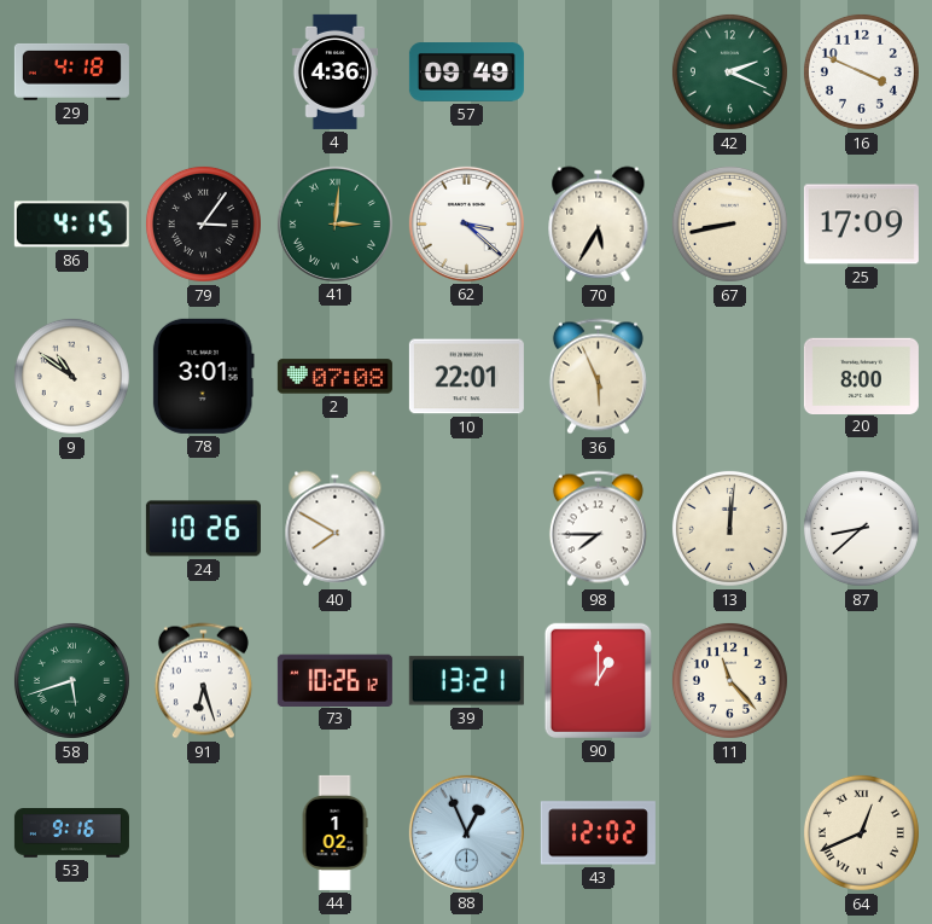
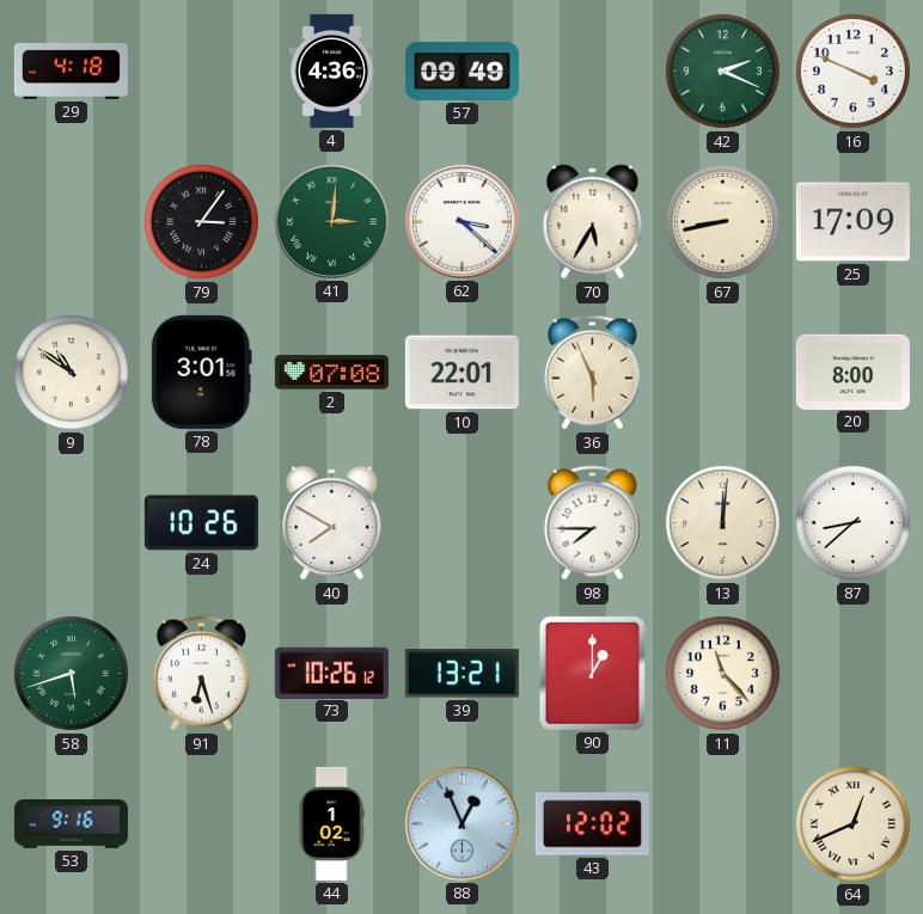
86: 4:15 -> none (71, 225)
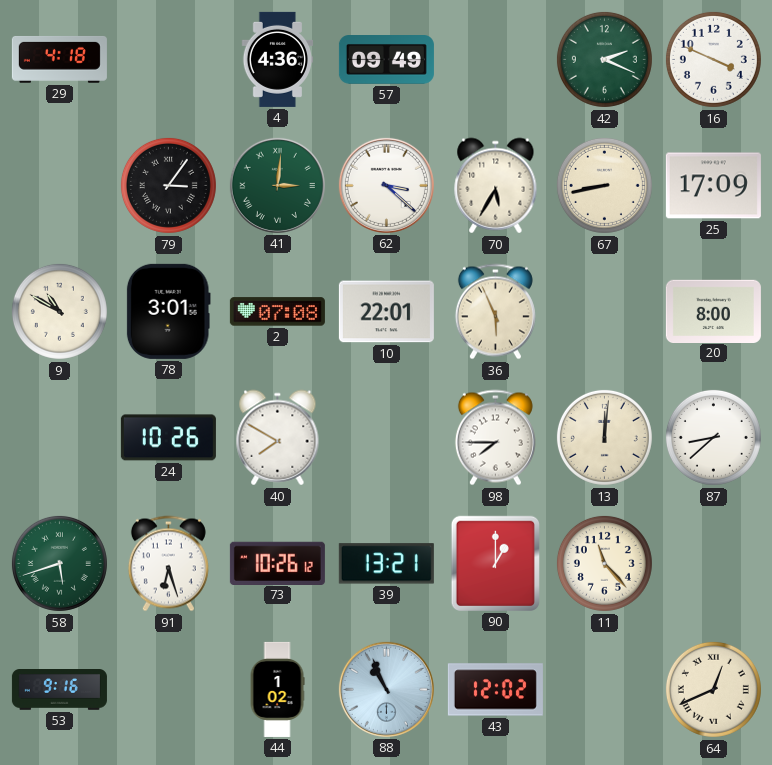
9: 10:51 -> 10:50 (59, 311)
88: 12:56 -> 10:56 (386, 689)
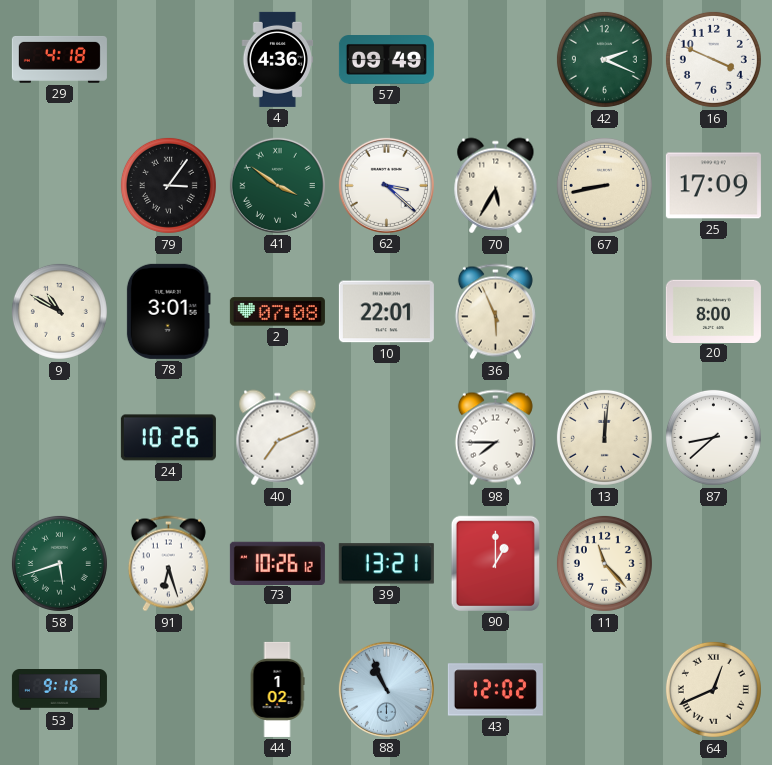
41: 3:01 -> 3:51 (277, 185)
40: 7:50 -> 7:11 (278, 438)
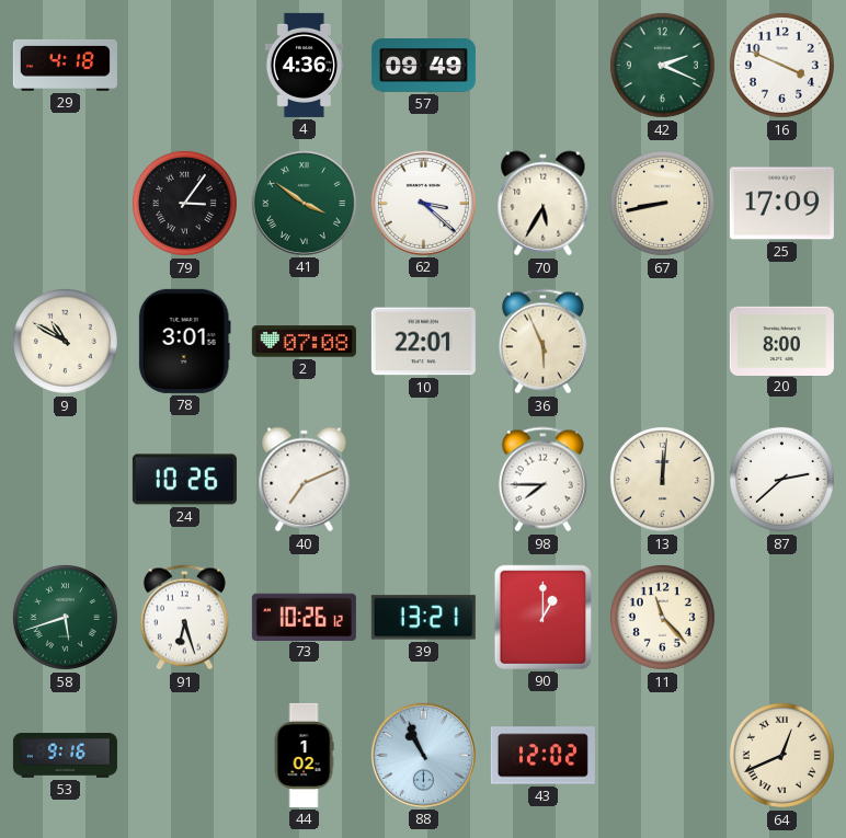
87: 8:38 -> 2:38 (781, 479)
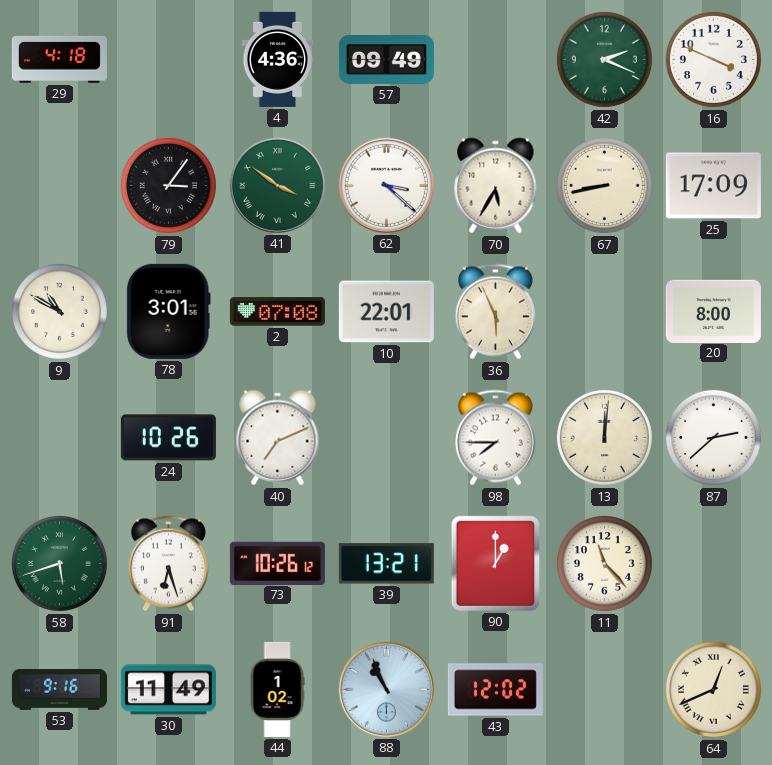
30: none -> 11:49 (168, 690)
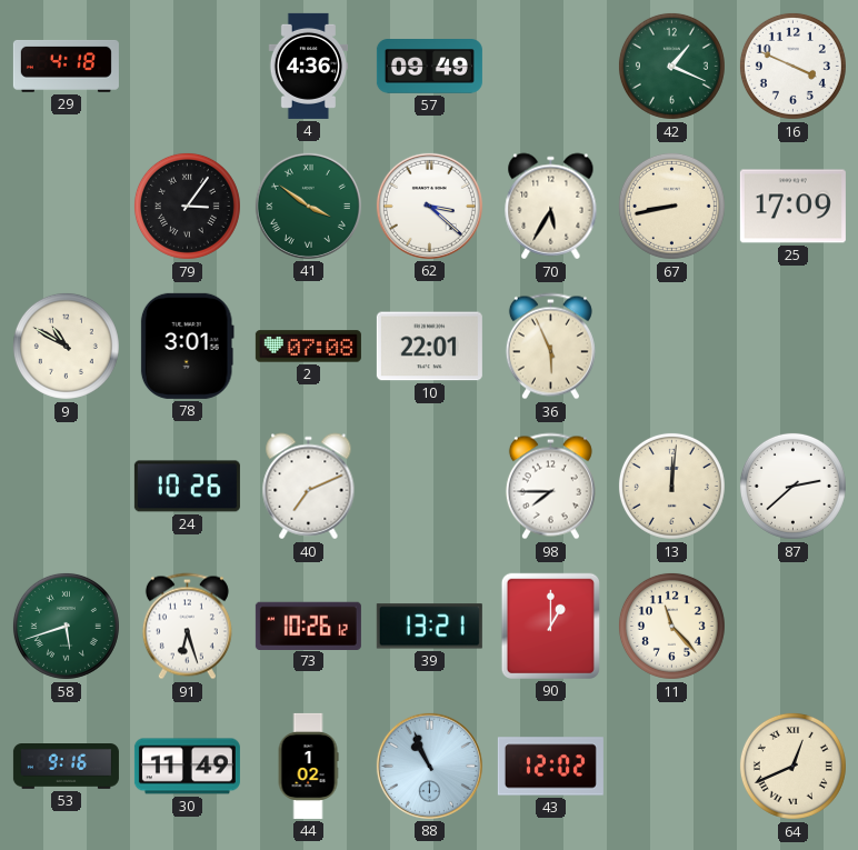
42: 2:19 -> 1:19 (671, 66)
20: 8:00 -> none (713, 311)
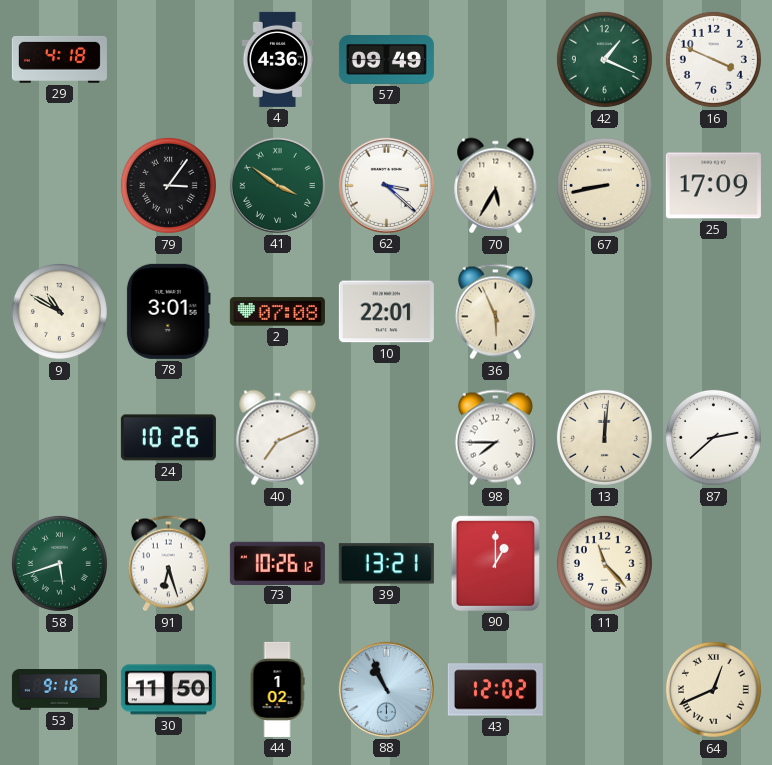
30: 11:49 -> 11:50 (168, 690)
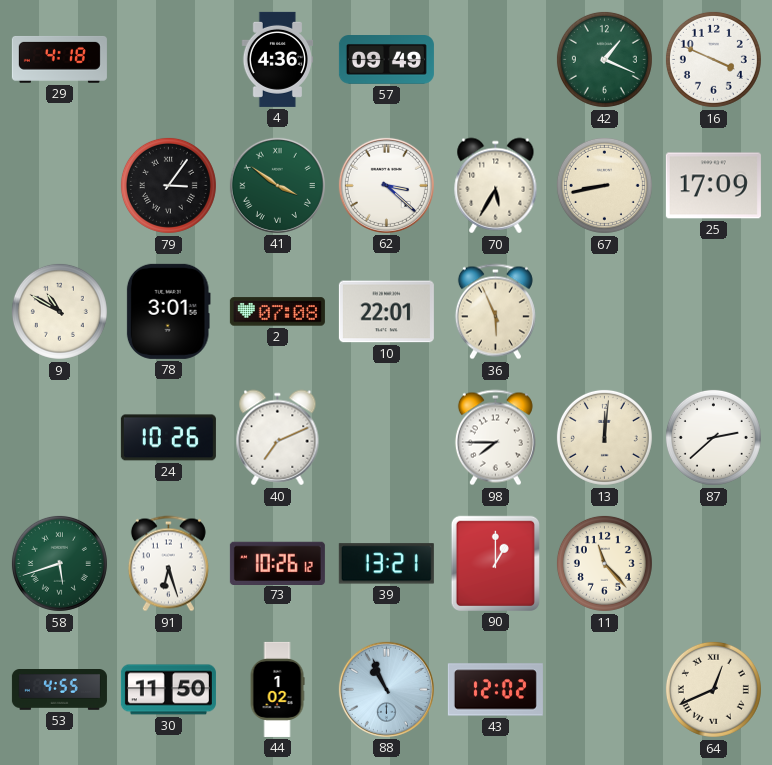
53: 9:16 -> 4:55 (59, 690)
